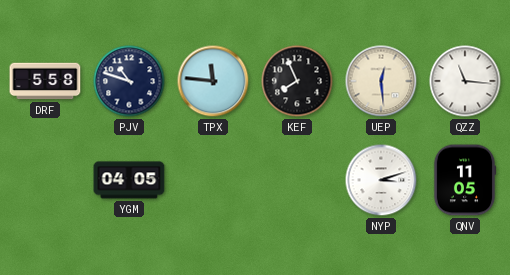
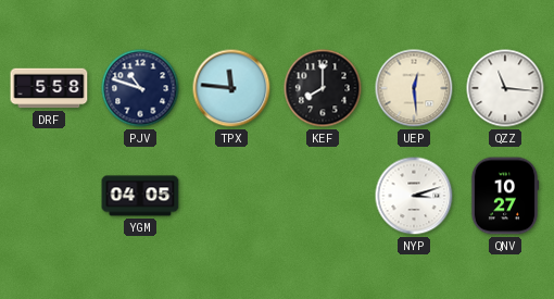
KEF: 7:56 -> 8:00 (323, 88)
QNV: 11:05 -> 10:27 (505, 196)
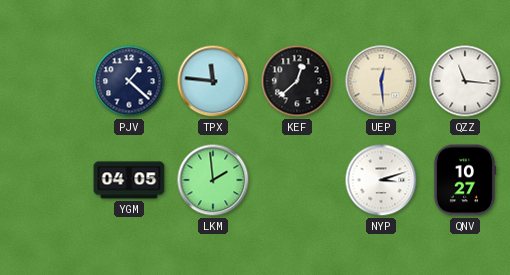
DRF: 5:58 -> none (49, 88)
PJV: 10:48 -> 1:22 (129, 81)
KEF: 8:00 -> 12:38 (297, 81)
LKM: none -> 1:59 (213, 180)
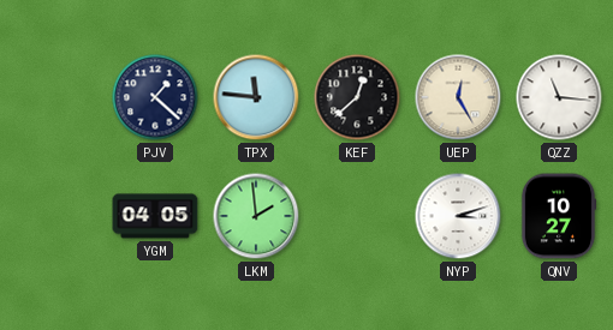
UEP: 12:29 -> 12:25 (458, 97)
